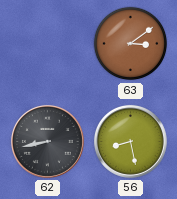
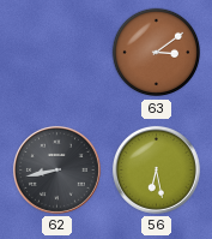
56: 8:28 -> 6:28 (156, 169)
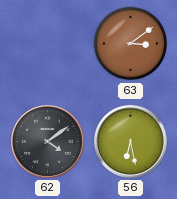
62: 8:43 -> 4:09 (47, 141)
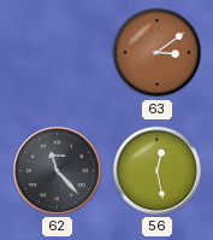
62: 4:09 -> 11:23 (57, 170)
56: 6:28 -> 12:28 (156, 170)
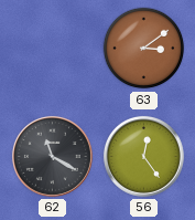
62: 11:23 -> 11:20 (52, 156)
56: 12:28 -> 12:24 (143, 156)
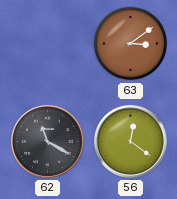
56: 12:24 -> 12:21 (130, 141)
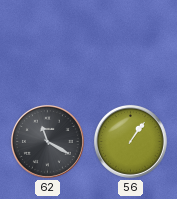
63: 3:09 -> none (131, 44)
56: 12:21 -> 1:06 (130, 141)
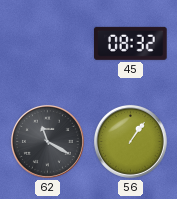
45: none -> 08:32 (131, 43)
